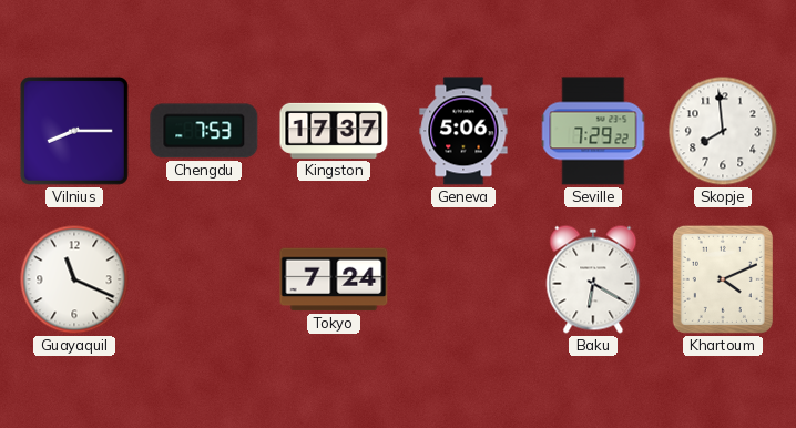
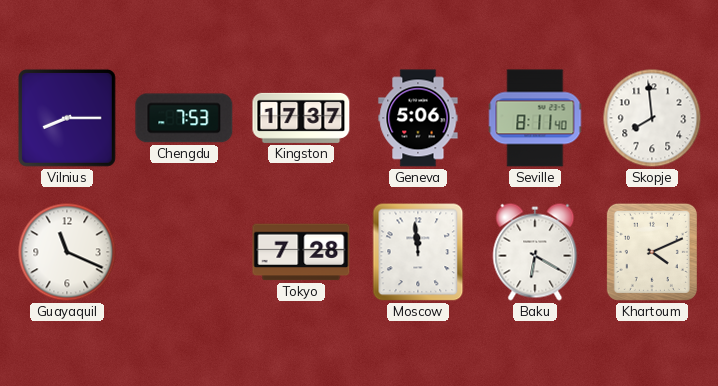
Seville: 7:29 -> 8:11 (535, 118)
Tokyo: 7:24 -> 7:28 (301, 252)
Moscow: none -> 11:59 (418, 252)
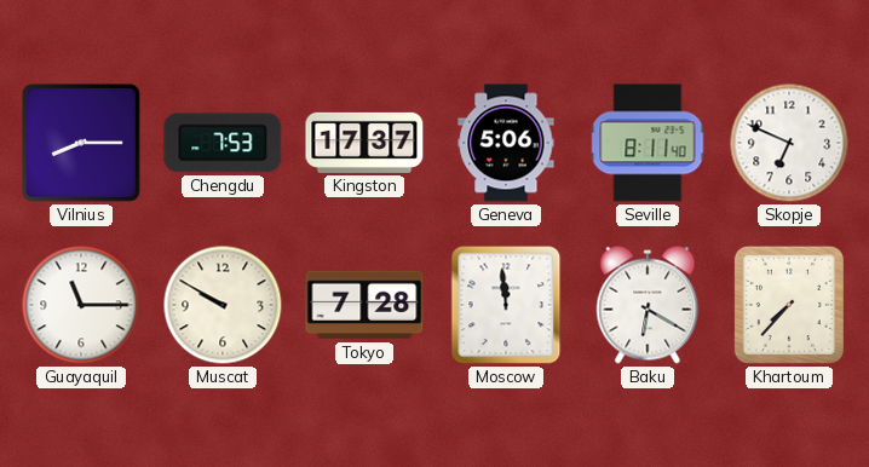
Skopje: 7:59 -> 6:49 (789, 143)
Guayaquil: 11:19 -> 11:15 (81, 305)
Muscat: none -> 9:50 (223, 305)
Khartoum: 4:11 -> 7:37 (789, 305)
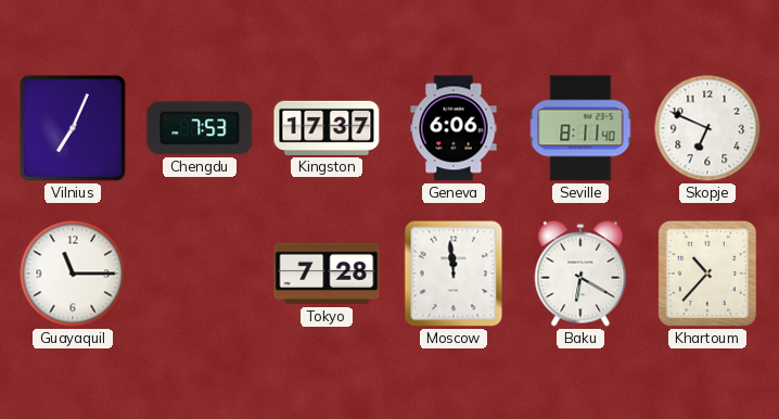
Vilnius: 8:15 -> 7:04 (73, 128)
Geneva: 5:06 -> 6:06 (454, 128)
Muscat: 9:50 -> none (223, 305)
Khartoum: 7:37 -> 10:37 (707, 274)
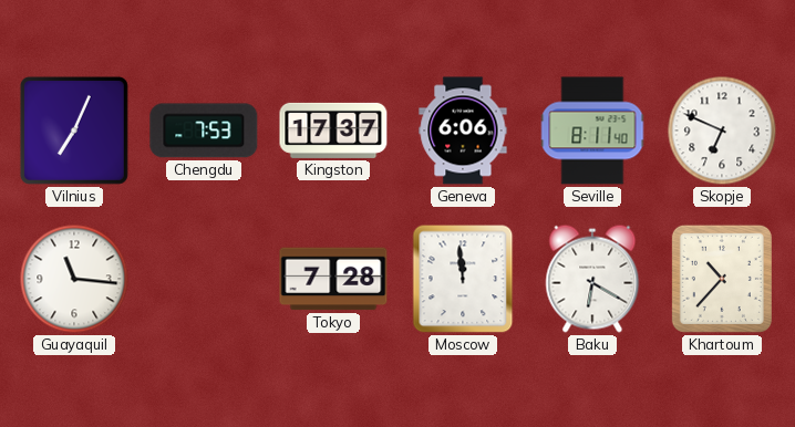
Guayaquil: 11:15 -> 11:16 (74, 279)
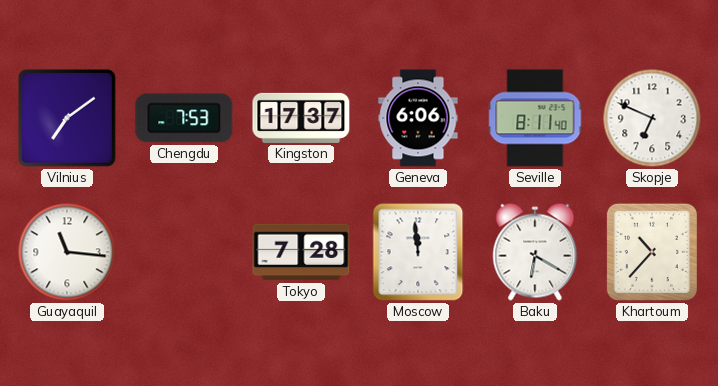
Vilnius: 7:04 -> 7:09 (67, 118)
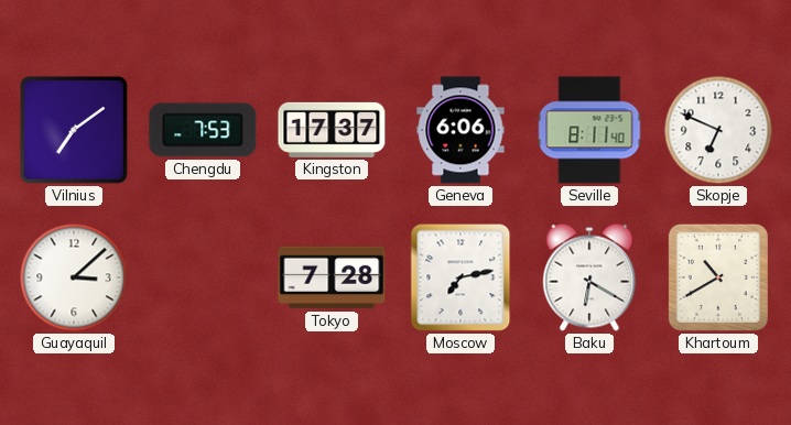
Guayaquil: 11:16 -> 3:08 (74, 277)
Moscow: 11:59 -> 7:13 (460, 277)
Khartoum: 10:37 -> 10:40 (718, 277)
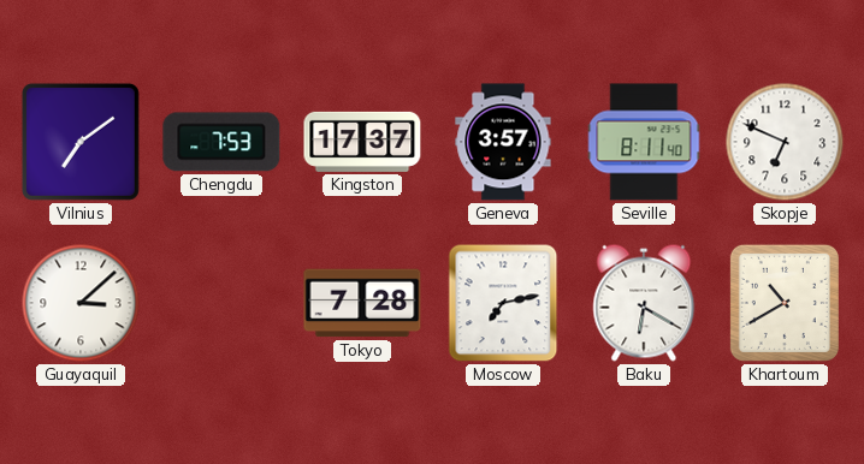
Geneva: 6:06 -> 3:57 (503, 142)
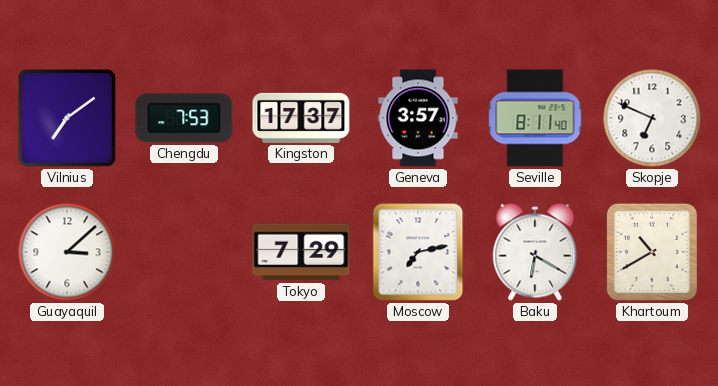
Tokyo: 7:28 -> 7:29 (301, 252)
